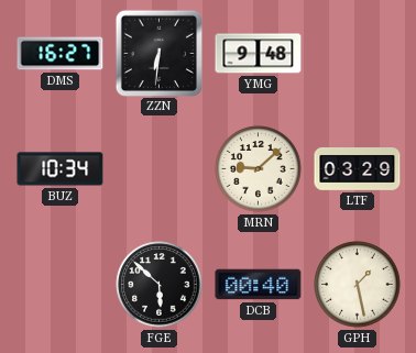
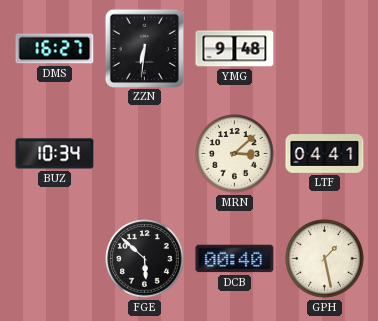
MRN: 9:08 -> 3:08 (235, 154)
LTF: 03:29 -> 04:41 (325, 154)
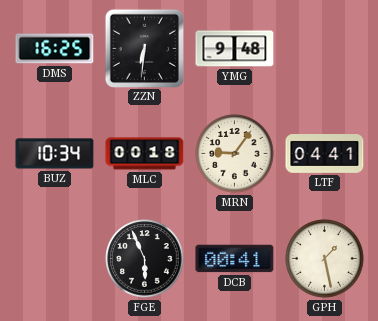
DMS: 16:27 -> 16:25 (55, 49)
MLC: none -> 00:18 (145, 154)
MRN: 3:08 -> 9:06 (235, 154)
FGE: 5:52 -> 5:56 (145, 259)
DCB: 00:40 -> 00:41 (235, 259)
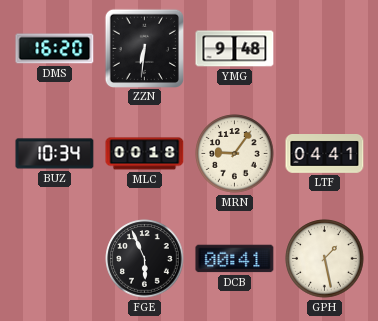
DMS: 16:25 -> 16:20 (55, 49)
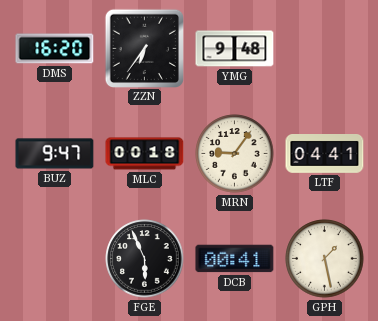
ZZN: 6:31 -> 6:36 (144, 48)
BUZ: 10:34 -> 9:47 (55, 154)
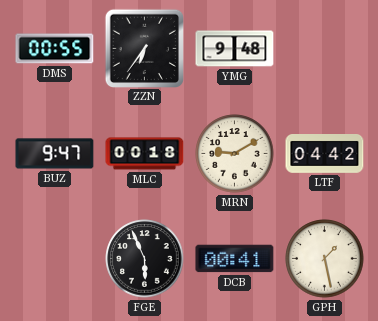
DMS: 16:20 -> 00:55 (55, 49)
MRN: 9:06 -> 9:10 (235, 154)
LTF: 04:41 -> 04:42 (325, 154)
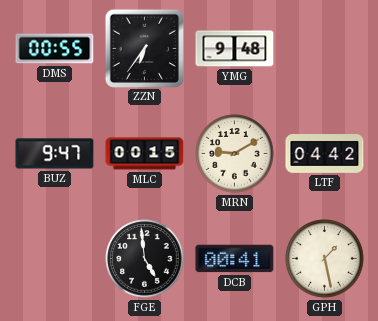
MLC: 00:18 -> 00:15 (145, 154)
FGE: 5:56 -> 4:59 (145, 259)
